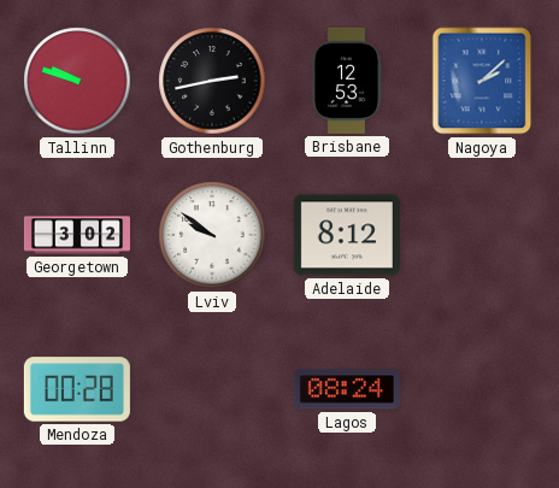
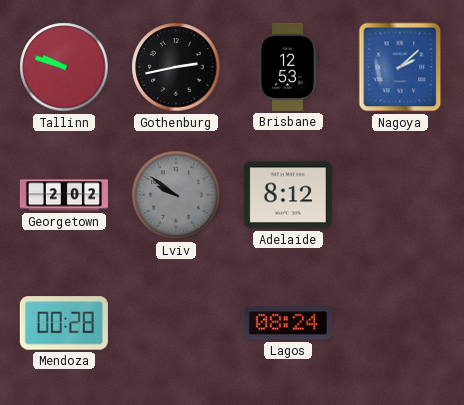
Georgetown: 3:02 -> 2:02 (64, 195)
Lviv dial: white -> grey (176, 195)
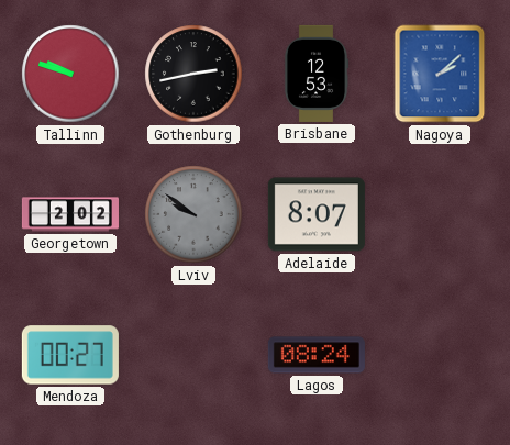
Adelaide: 8:12 -> 8:07 (317, 214)
Mendoza: 00:28 -> 00:27 (70, 355)
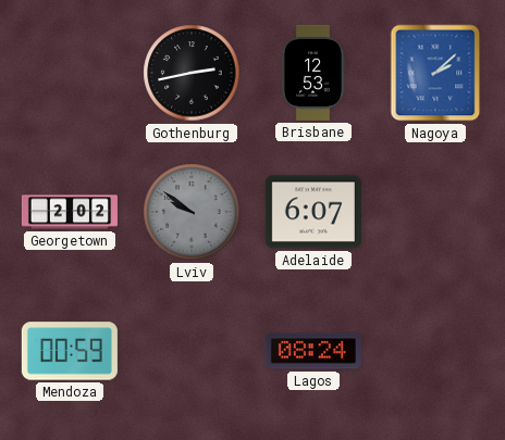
Tallinn: 9:48 -> none (70, 74)
Adelaide: 8:07 -> 6:07 (313, 212)
Mendoza: 00:27 -> 00:59 (70, 351)
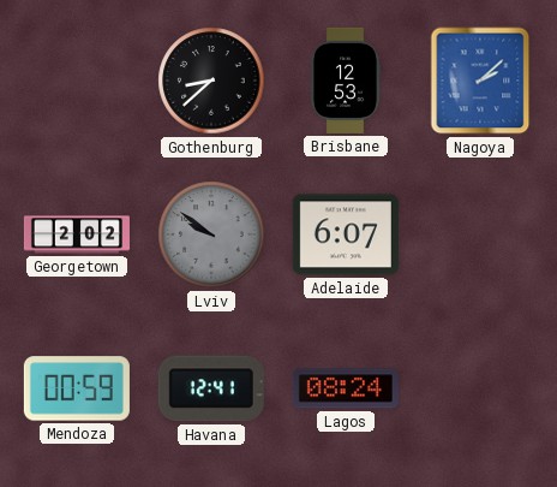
Gothenburg: 2:43 -> 8:38 (211, 81)
Havana: none -> 12:41 (211, 388)
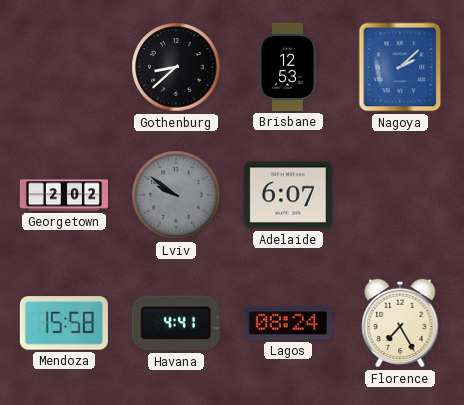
Mendoza: 00:59 -> 15:58 (64, 323)
Havana: 12:41 -> 4:41 (176, 323)
Florence: none -> 7:25 (400, 323)
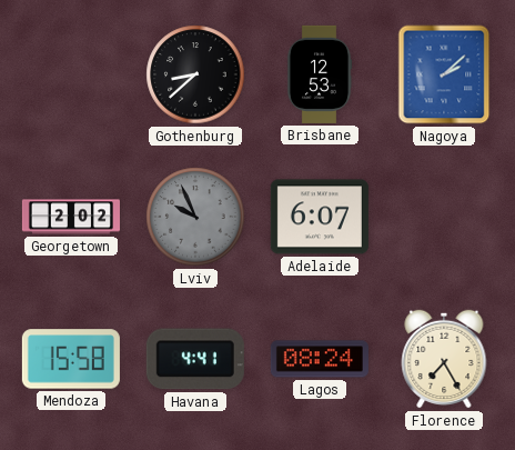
Lviv: 9:51 -> 9:56 (195, 217)
